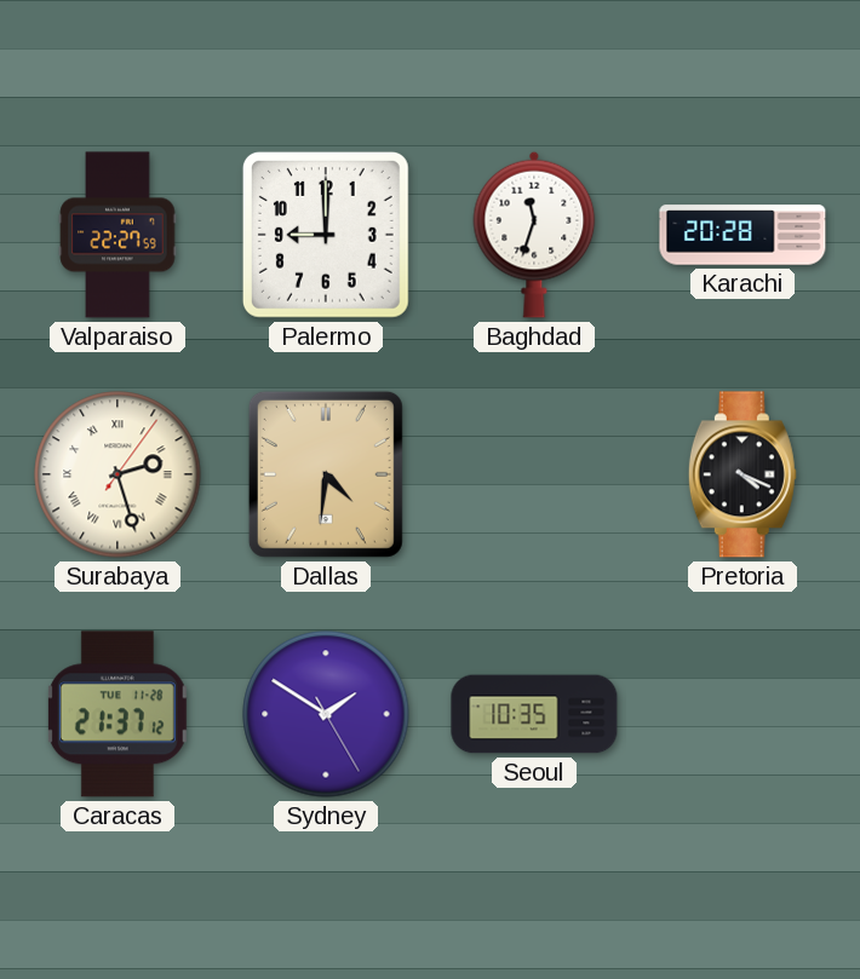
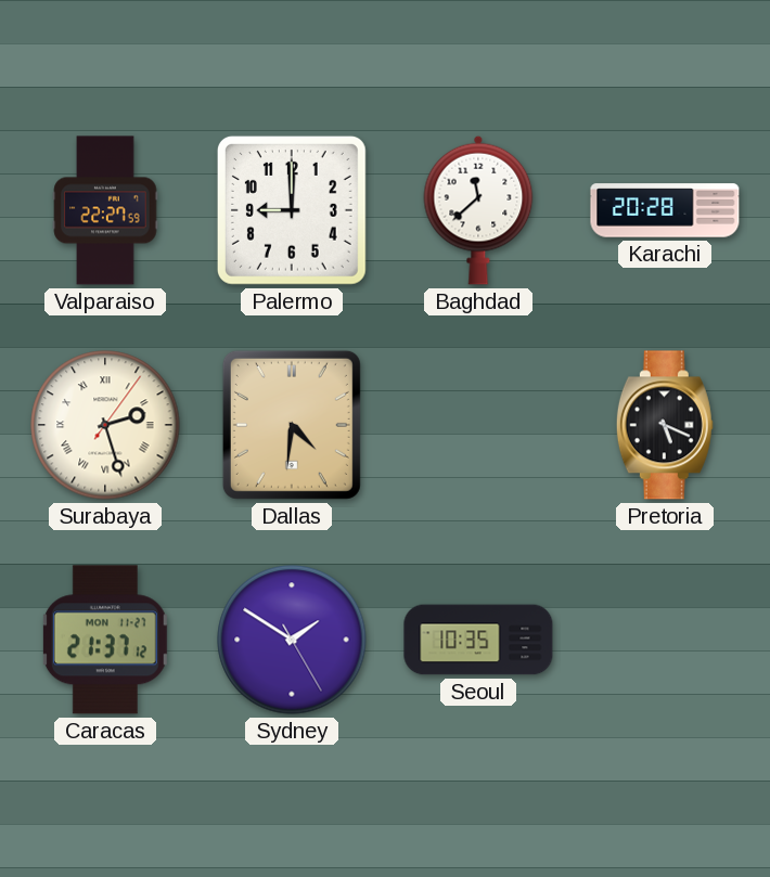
Baghdad: 11:33 -> 11:38 (478, 210)
Pretoria: 4:19 -> 5:19 (665, 425)
Caracas date: TUE 11-28 -> MON 11-27 (105, 640)
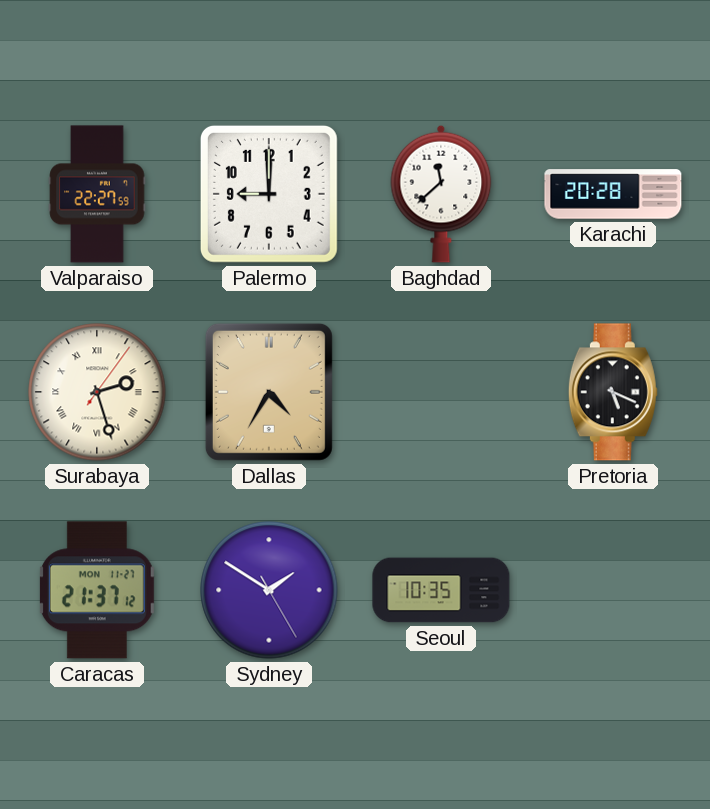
Dallas: 4:31 -> 4:35 (269, 392)
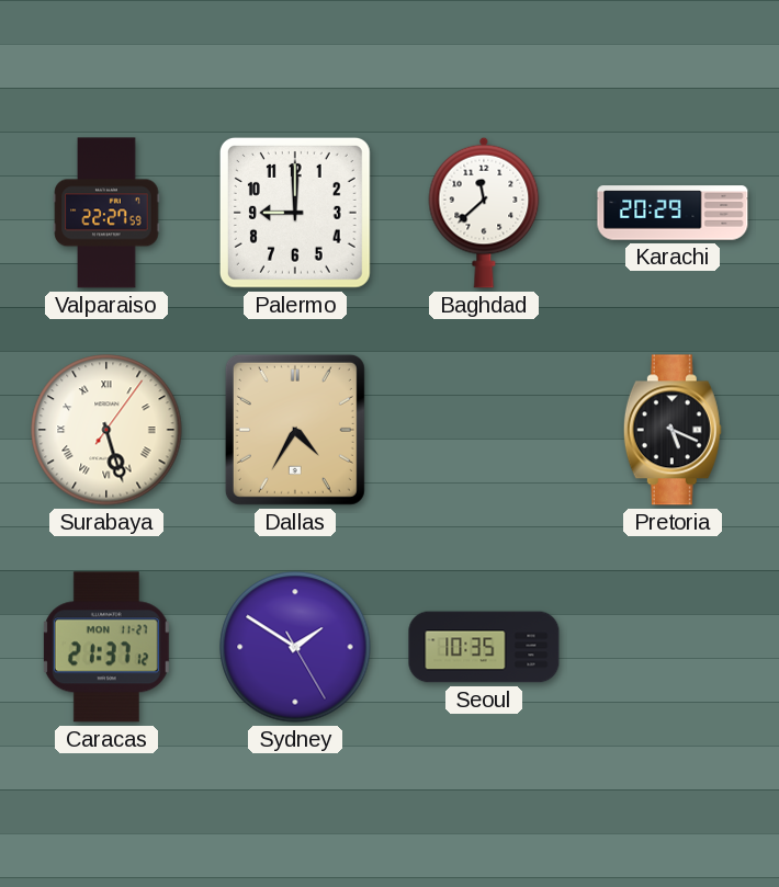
Karachi: 20:28 -> 20:29 (673, 213)
Surabaya: 2:27 -> 5:27 (106, 430)
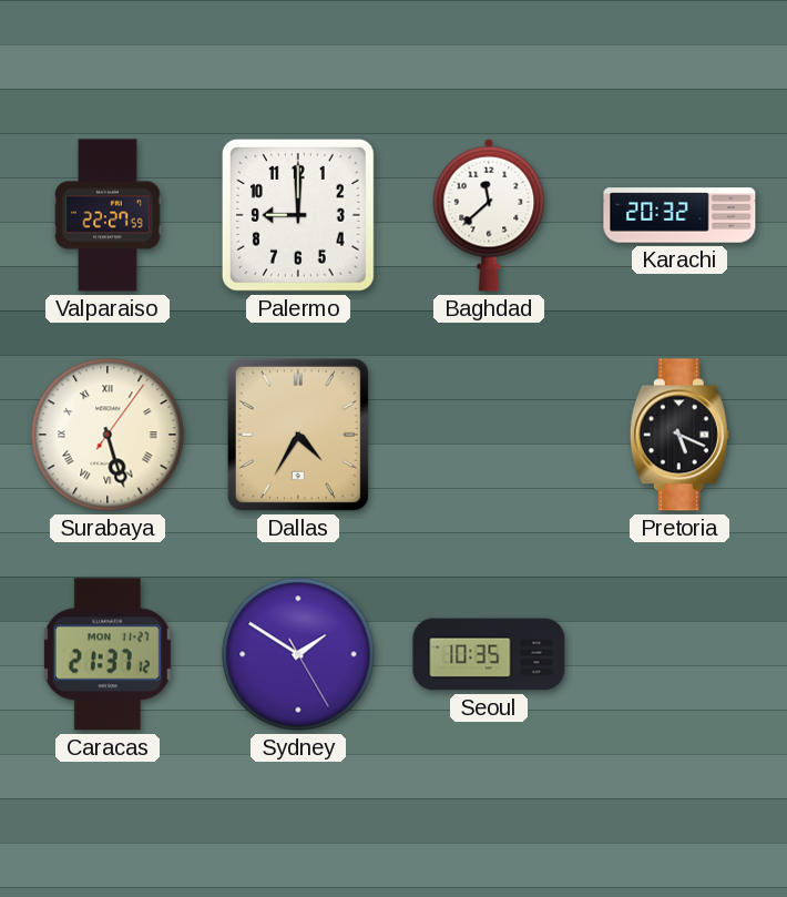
Karachi: 20:29 -> 20:32 (679, 215)
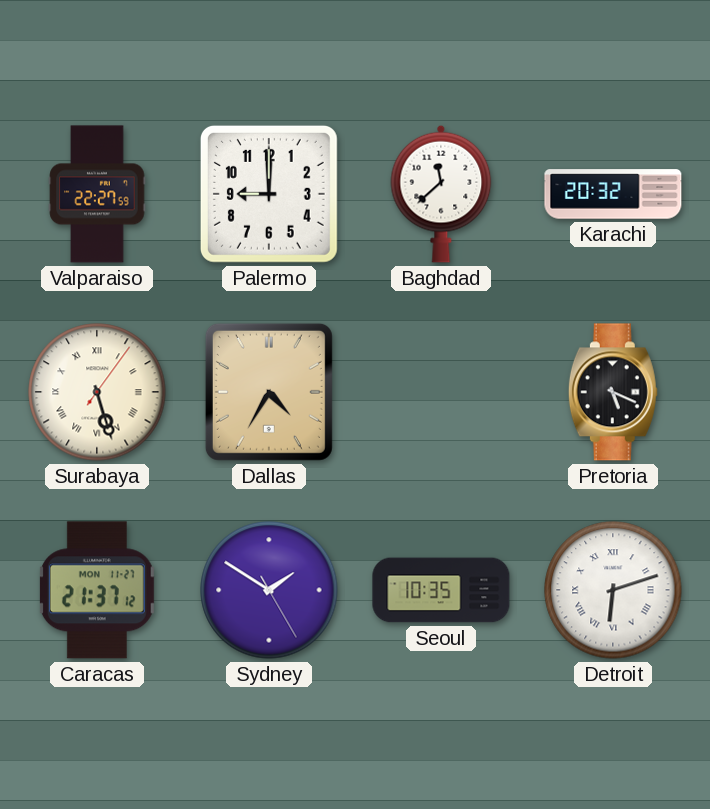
Detroit: none -> 6:12 (613, 590)
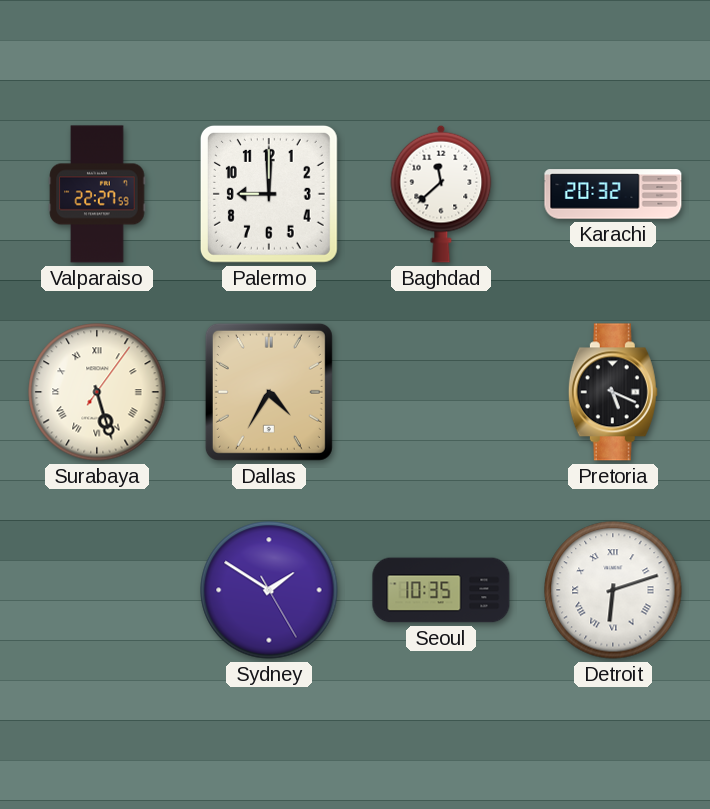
Caracas: 21:37 -> none (97, 590)
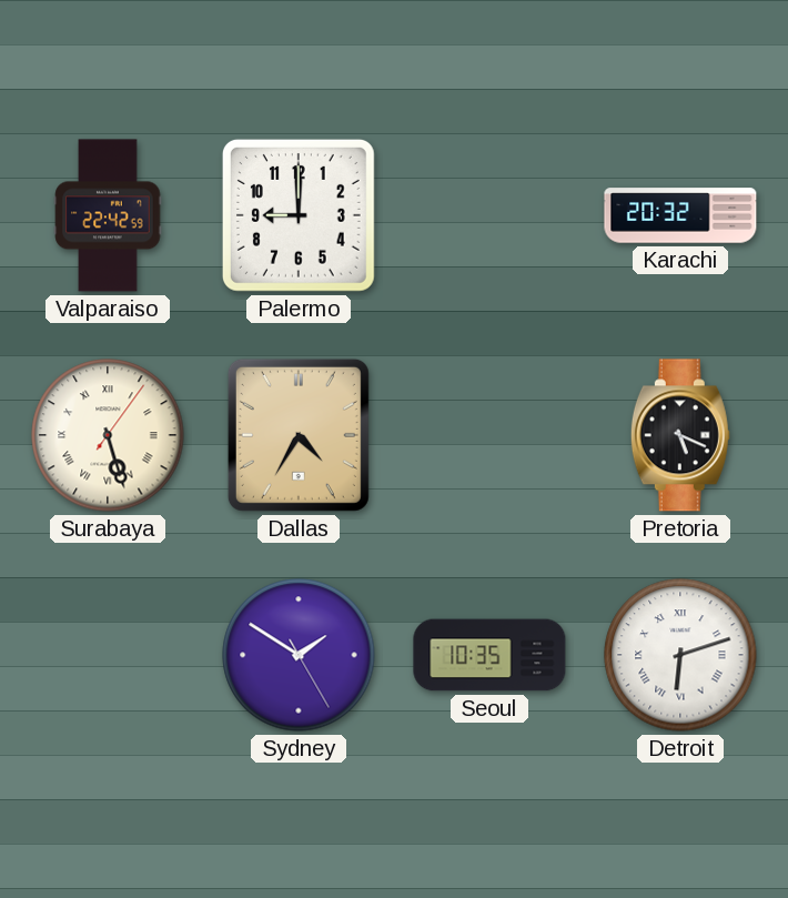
Valparaiso: 22:27 -> 22:42 (108, 215)
Baghdad: 11:38 -> none (441, 194)
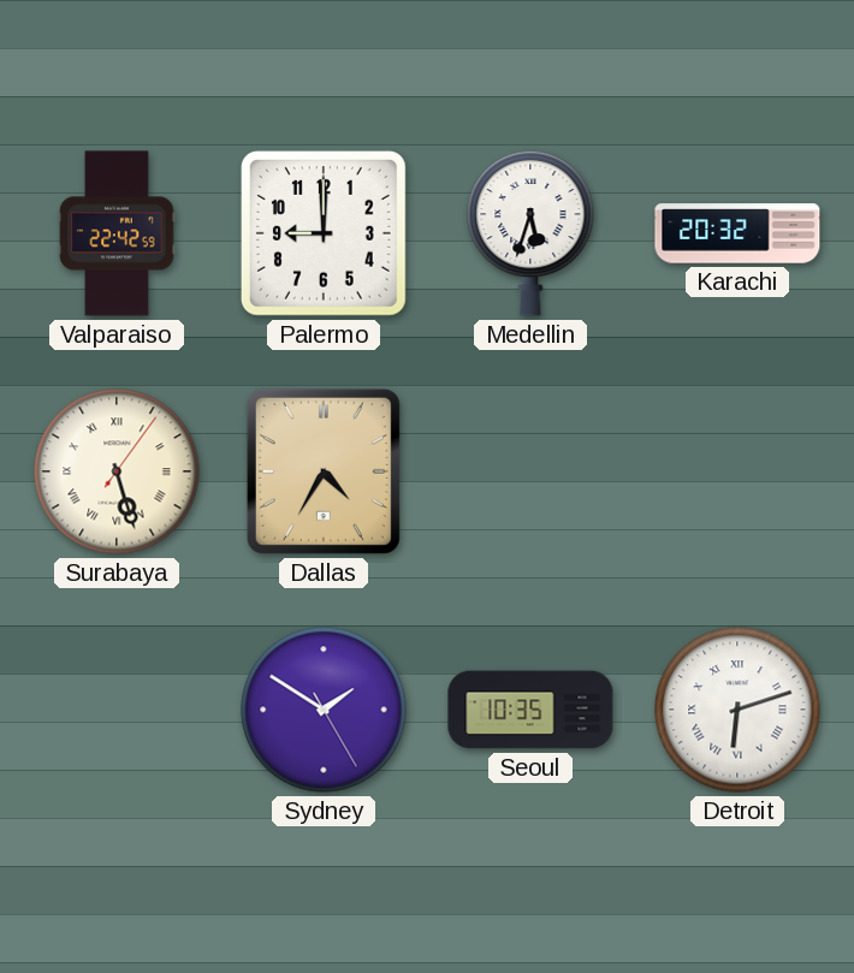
Medellin: none -> 5:33 (530, 233)
Pretoria: 5:19 -> none (680, 435)
